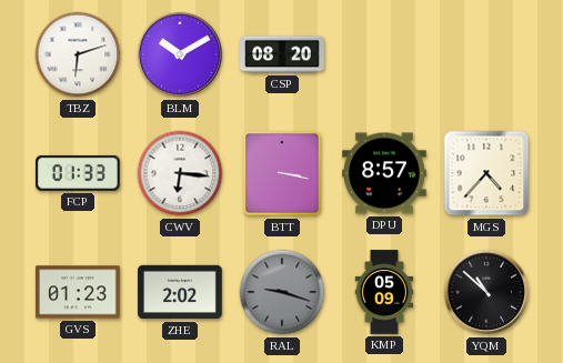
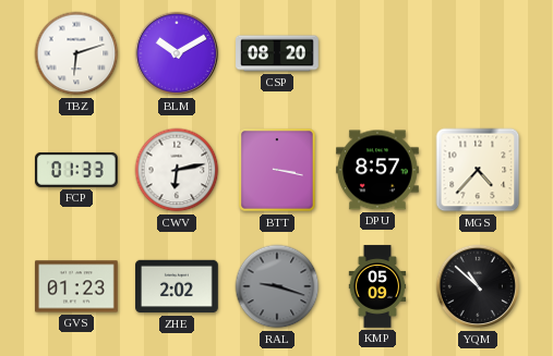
CWV: 6:16 -> 6:13 (177, 170)
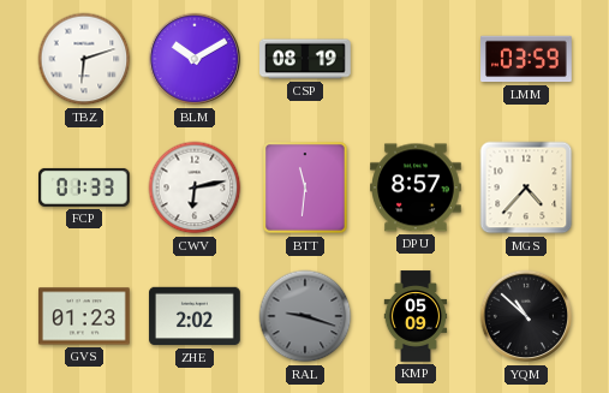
CSP: 08:20 -> 08:19 (305, 59)
LMM: none -> 03:59 (526, 59)
BTT: 3:17 -> 11:31 (305, 187)
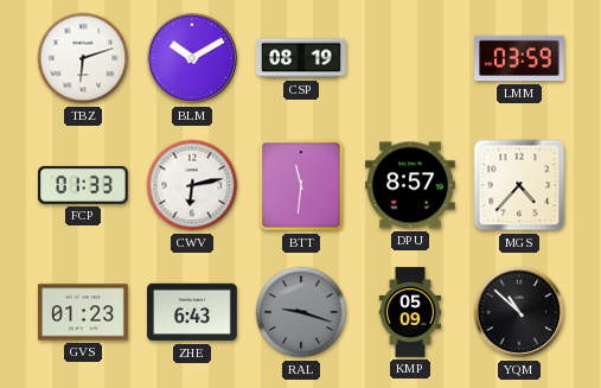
ZHE: 2:02 -> 6:43 (192, 312)
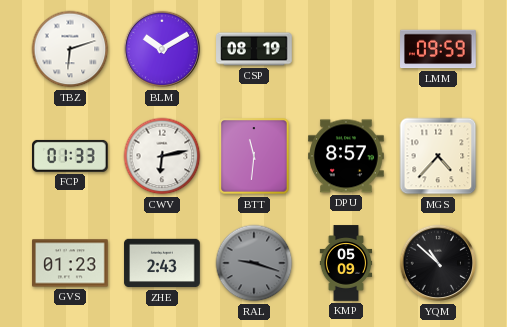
LMM: 03:59 -> 09:59 (438, 49)
ZHE: 6:43 -> 2:43 (162, 263)
